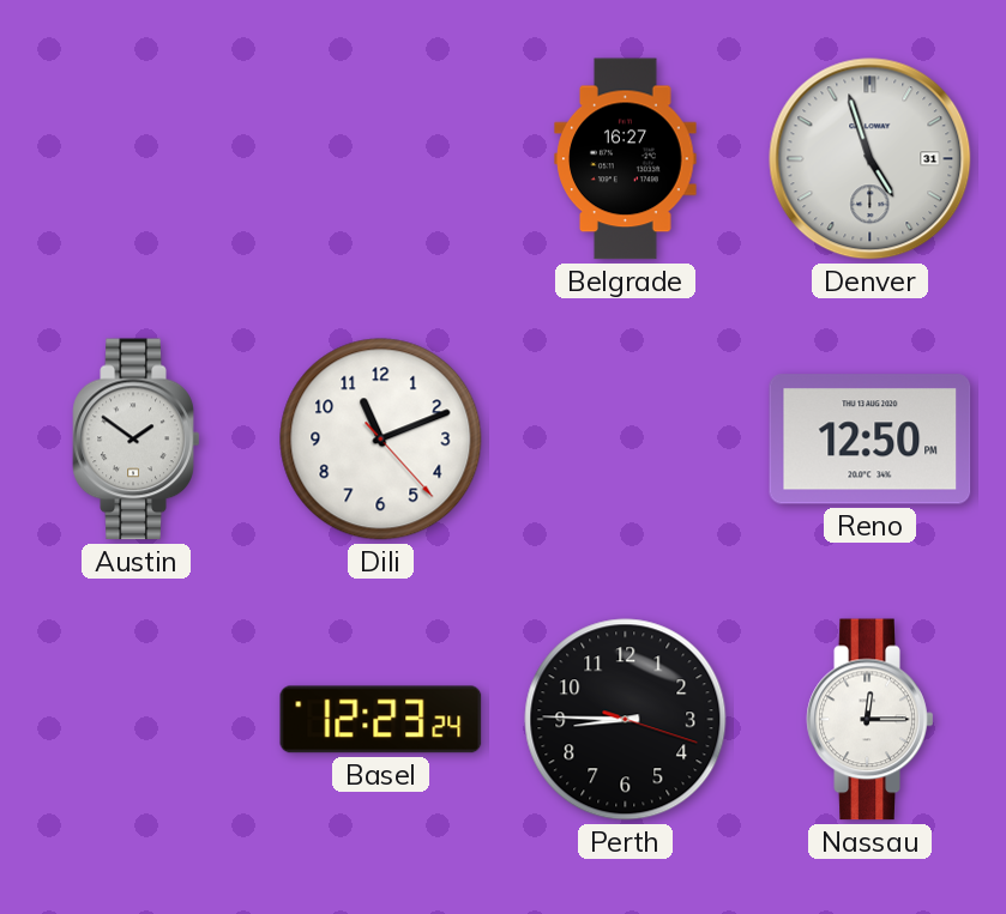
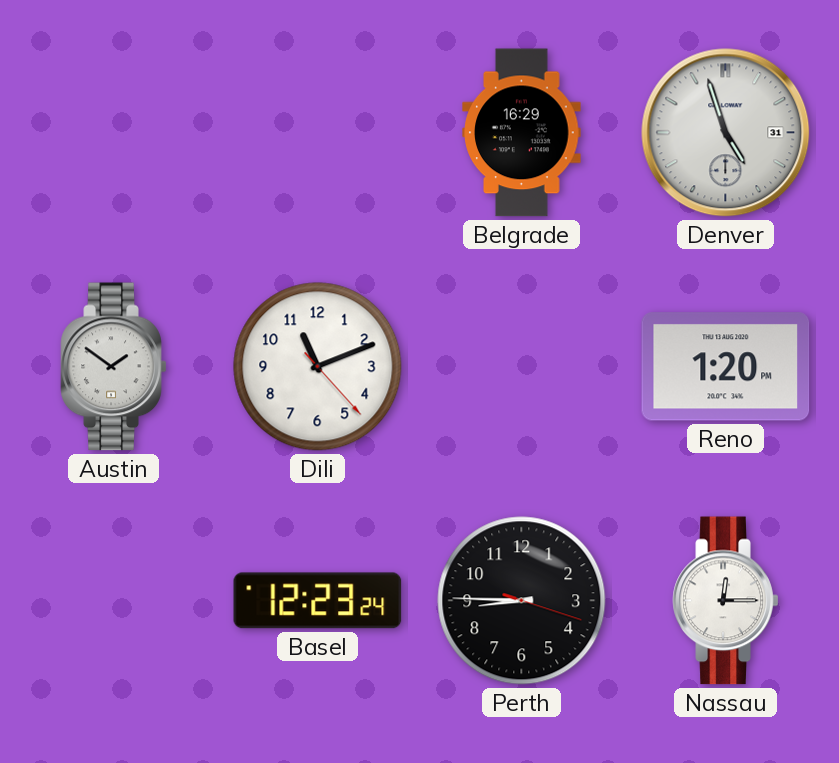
Belgrade: 16:27 -> 16:29 (522, 133)
Reno: 12:50 -> 1:20 (726, 367)
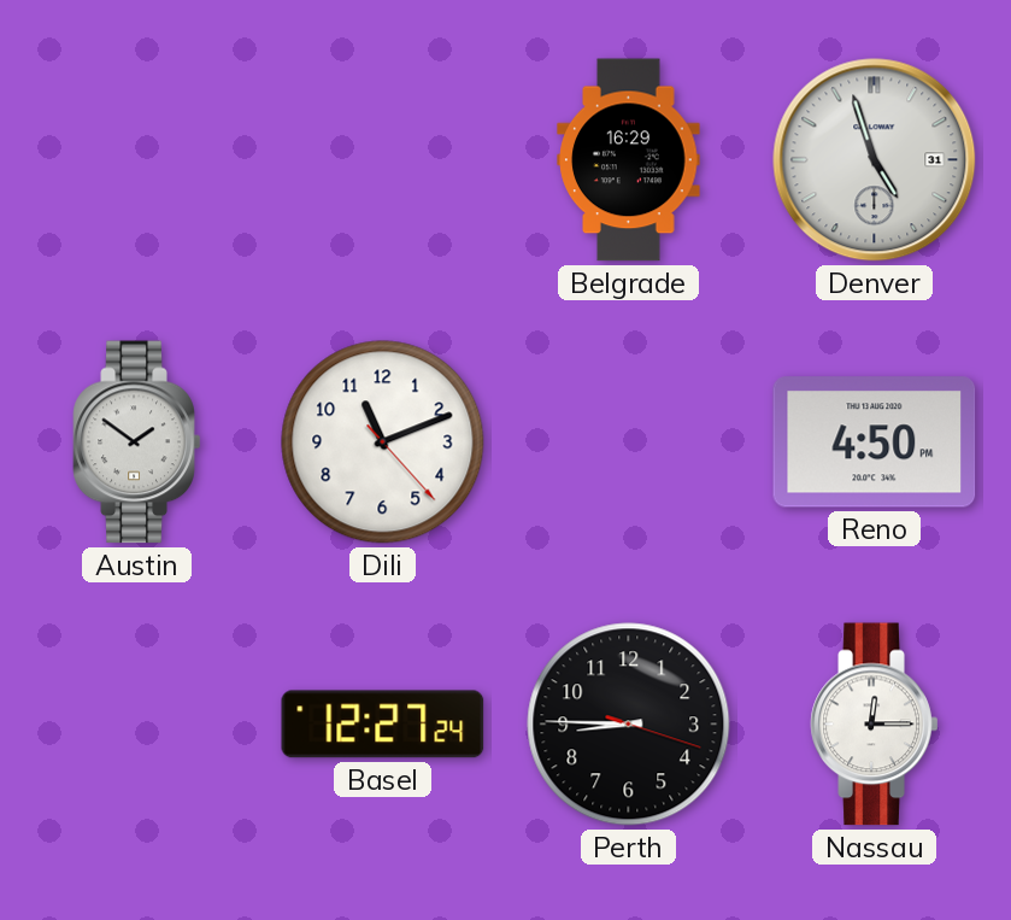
Reno: 1:20 -> 4:50 (875, 443)
Basel: 12:23 -> 12:27 (383, 725)
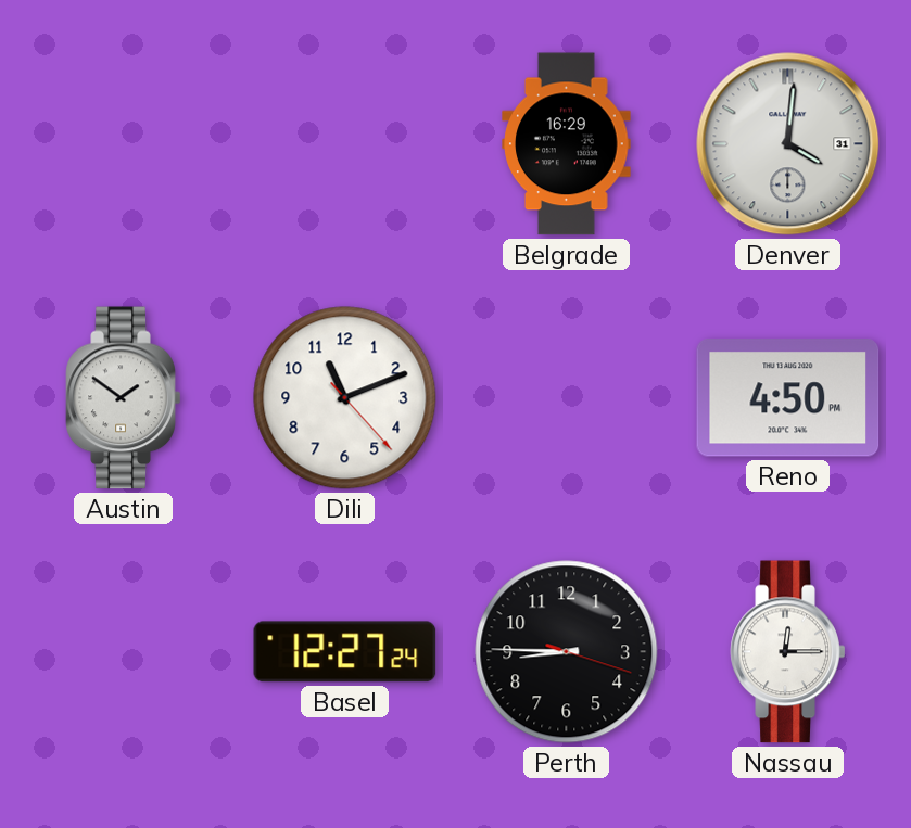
Denver: 4:57 -> 4:01 (788, 144)
